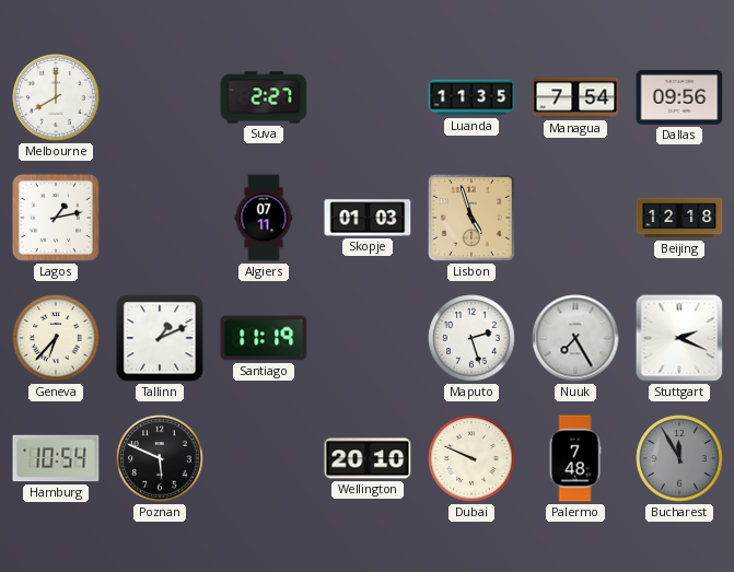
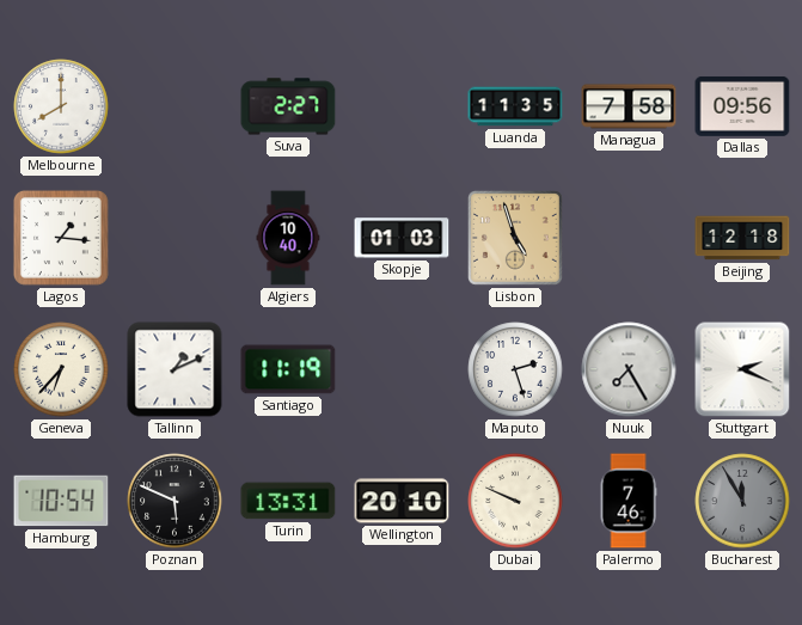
Managua: 7:54 -> 7:58 (629, 106)
Lagos: 1:13 -> 1:16 (61, 238)
Algiers: 07:11 -> 10:40 (288, 238)
Turin: none -> 13:31 (288, 501)
Palermo: 7:48 -> 7:46 (629, 501)
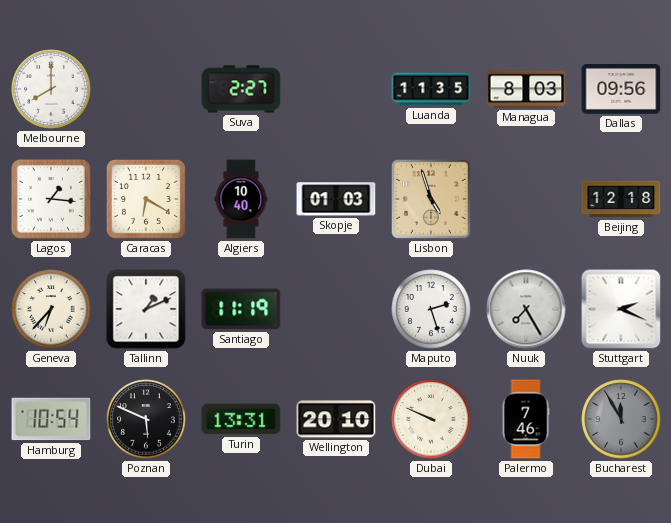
Managua: 7:58 -> 8:03 (526, 89)
Caracas: none -> 6:20 (146, 199)
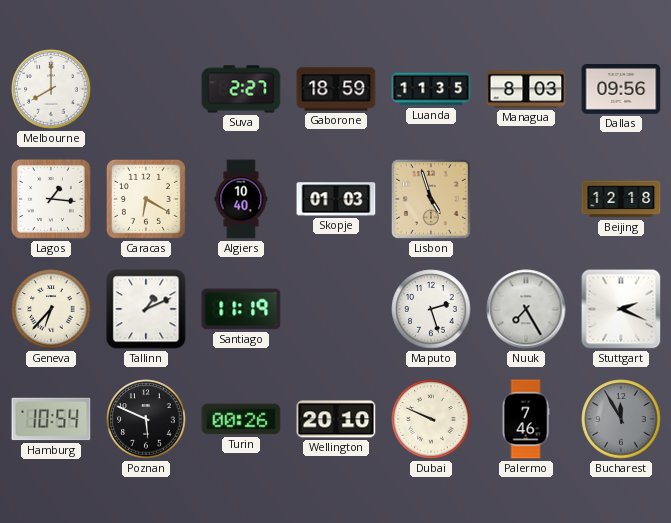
Gaborone: none -> 18:59 (336, 89)
Turin: 13:31 -> 00:26 (241, 419)
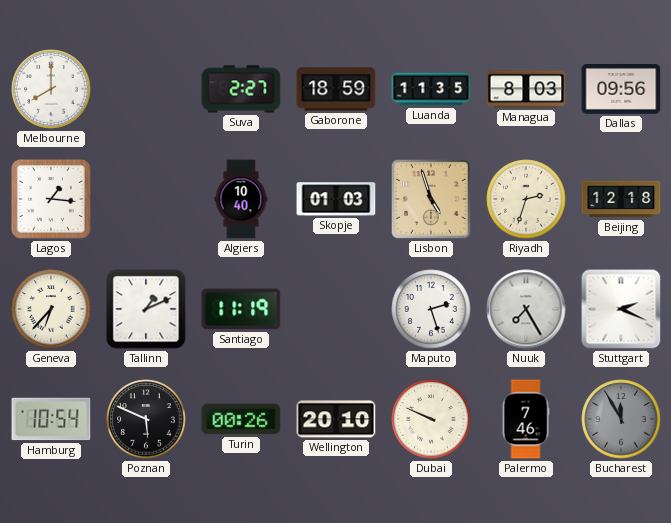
Caracas: 6:20 -> none (146, 199)
Riyadh: none -> 2:33 (526, 199)
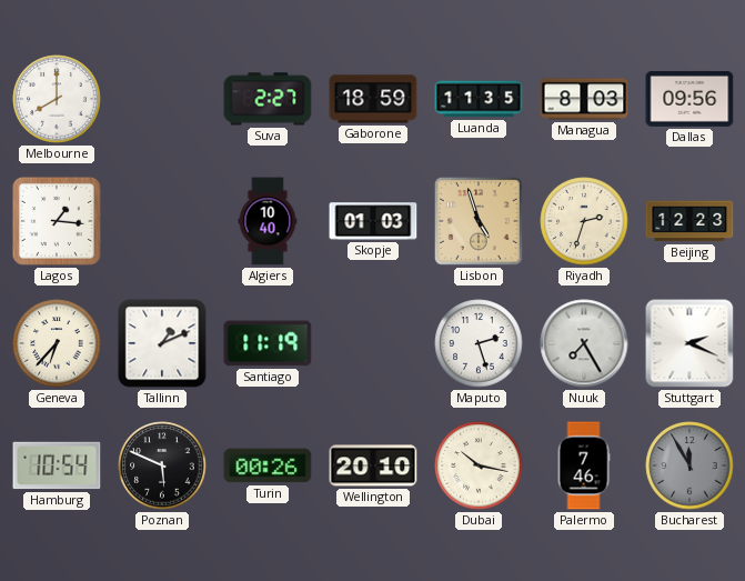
Beijing: 12:18 -> 12:23 (689, 221)
Dubai: 9:49 -> 10:17 (479, 465)
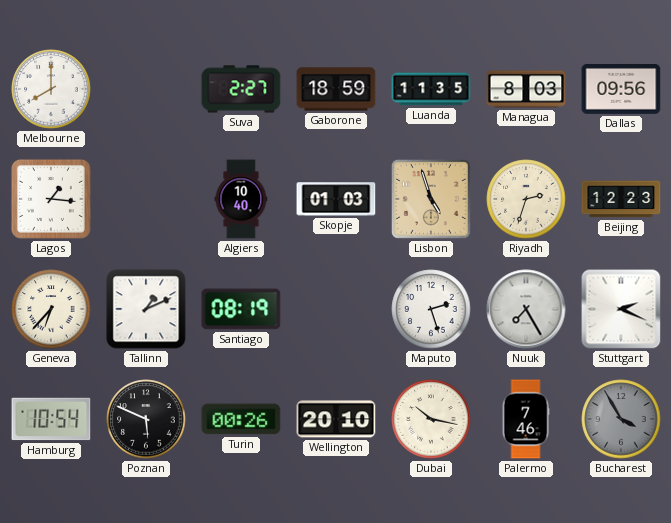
Santiago: 11:19 -> 08:19 (241, 309)
Bucharest: 11:55 -> 3:55 (621, 419)
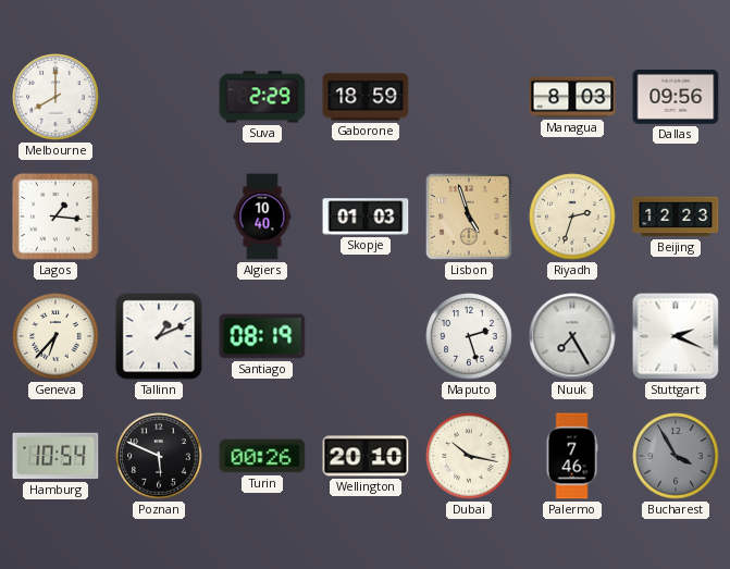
Suva: 2:27 -> 2:29 (262, 97)
Luanda: 11:35 -> none (431, 89)
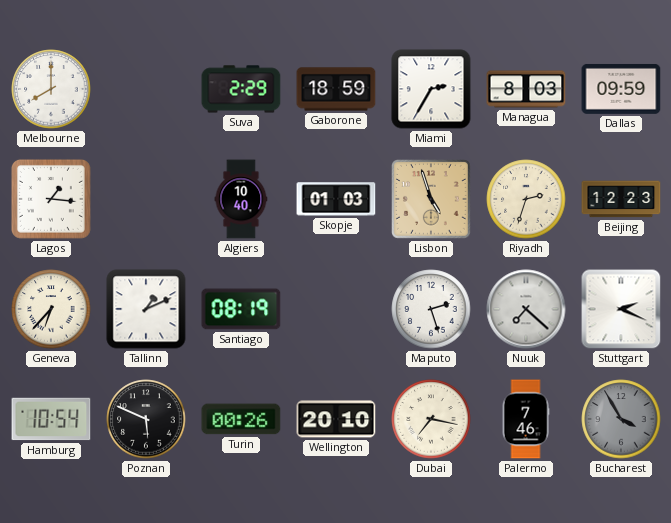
Miami: none -> 2:35 (431, 89)
Dallas: 09:56 -> 09:59 (621, 89)
Nuuk: 7:25 -> 7:22 (526, 309)
Dubai: 10:17 -> 7:17 (431, 419)
